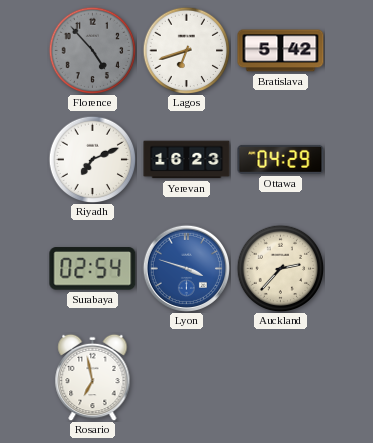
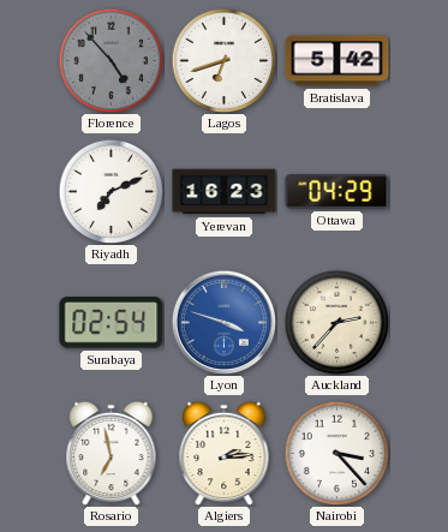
Algiers: none -> 2:14 (225, 453)
Nairobi: none -> 3:23 (336, 453)
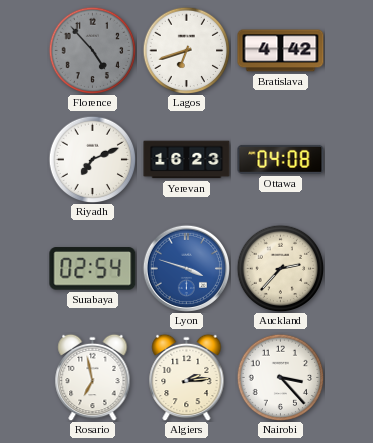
Bratislava: 5:42 -> 4:42 (281, 51)
Ottawa: 04:29 -> 04:08 (281, 159)
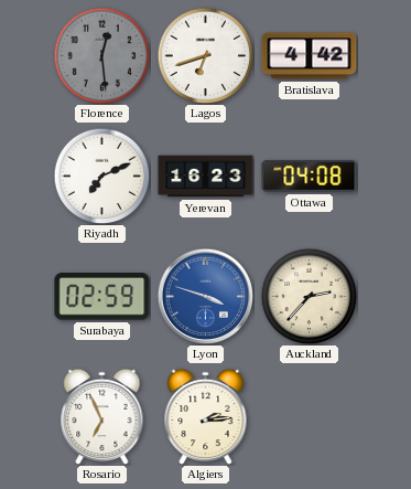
Florence: 4:53 -> 12:29 (101, 55)
Surabaya: 02:54 -> 02:59 (102, 297)
Rosario: 6:58 -> 6:56 (102, 416)
Nairobi: 3:23 -> none (280, 377)
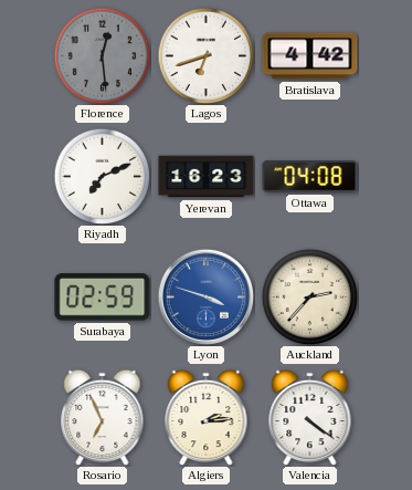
Valencia: none -> 4:21 (310, 417)
